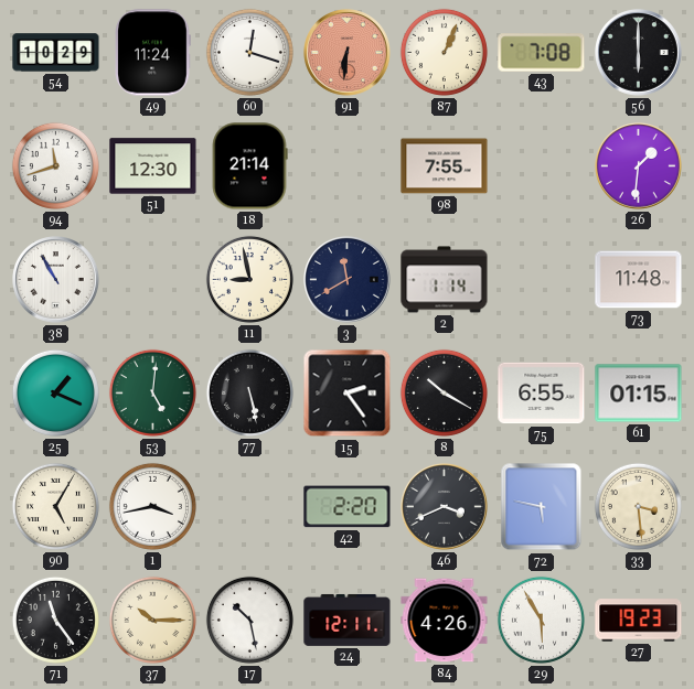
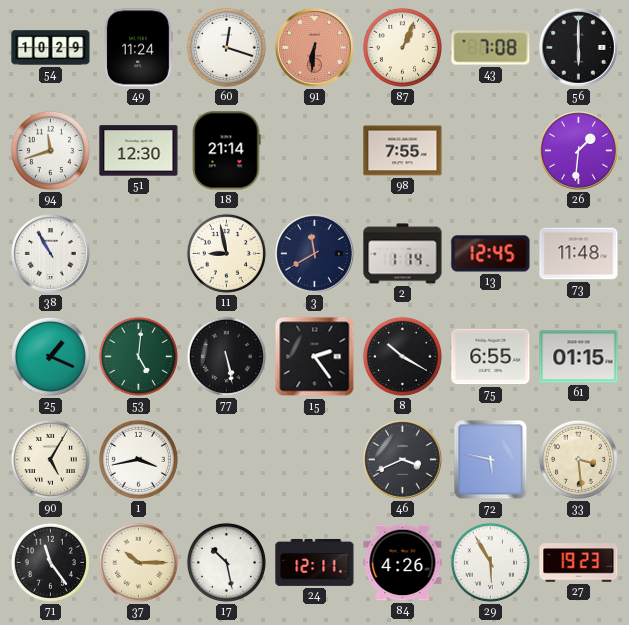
13: none -> 12:45 (491, 254)
42: 2:20 -> none (348, 507)
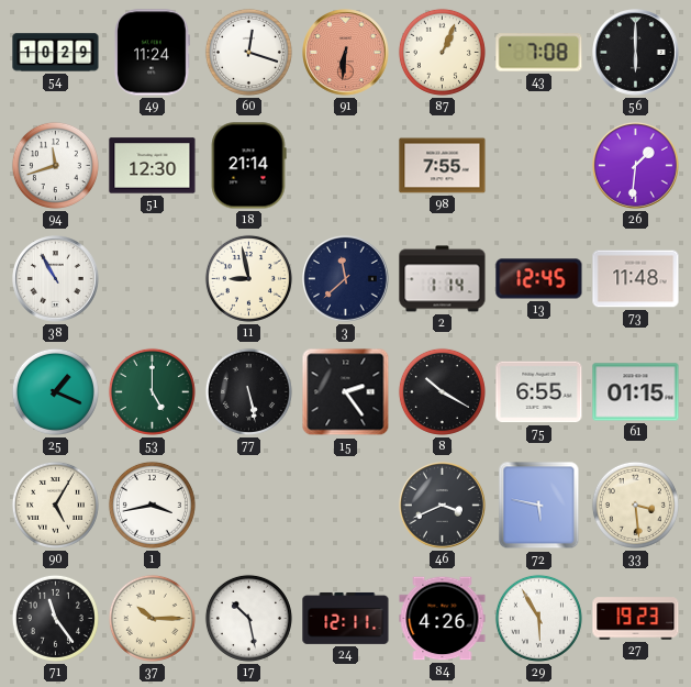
3: 11:40 -> 11:38 (346, 279)
53: 5:01 -> 5:00 (152, 391)
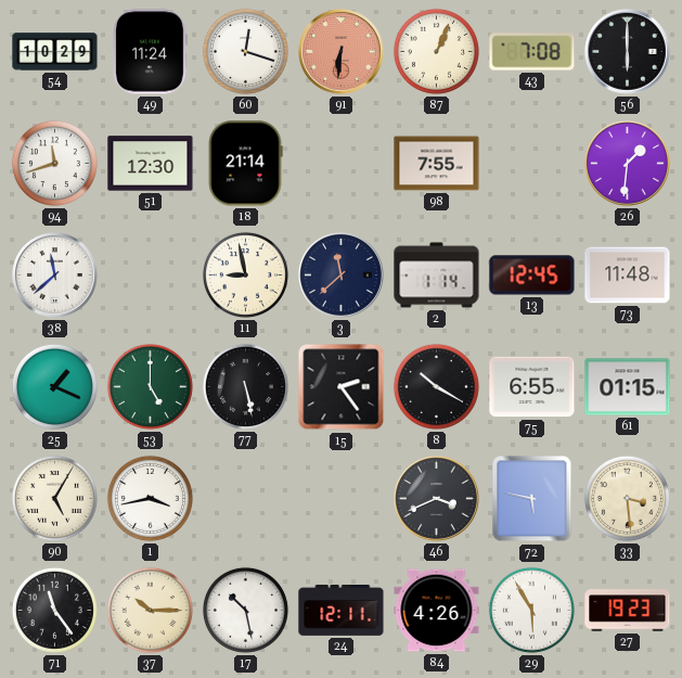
38: 10:55 -> 11:38 (55, 276)
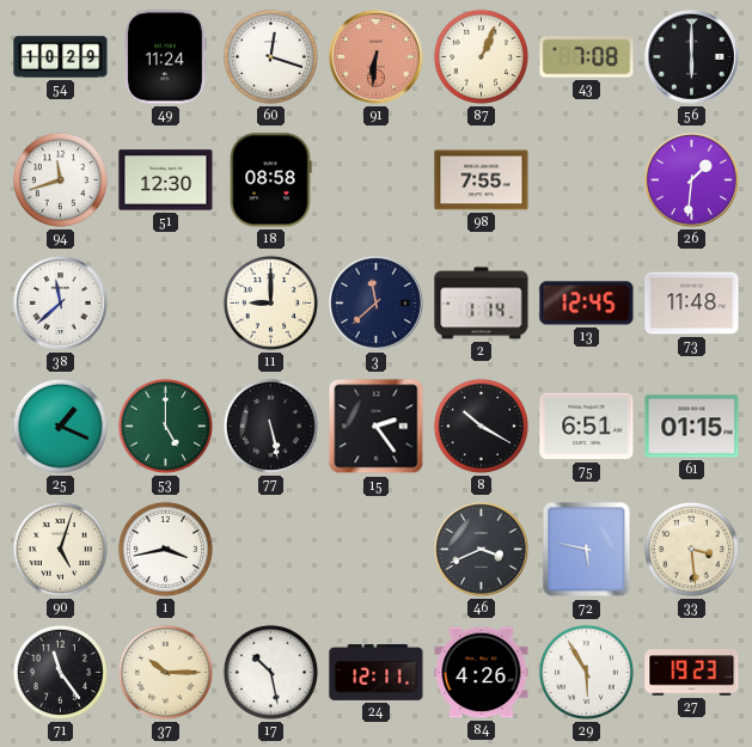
18: 21:14 -> 08:58 (270, 180)
11: 8:58 -> 9:00 (270, 302)
75: 6:55 -> 6:51 (587, 427)
90: 5:05 -> 5:03 (60, 549)
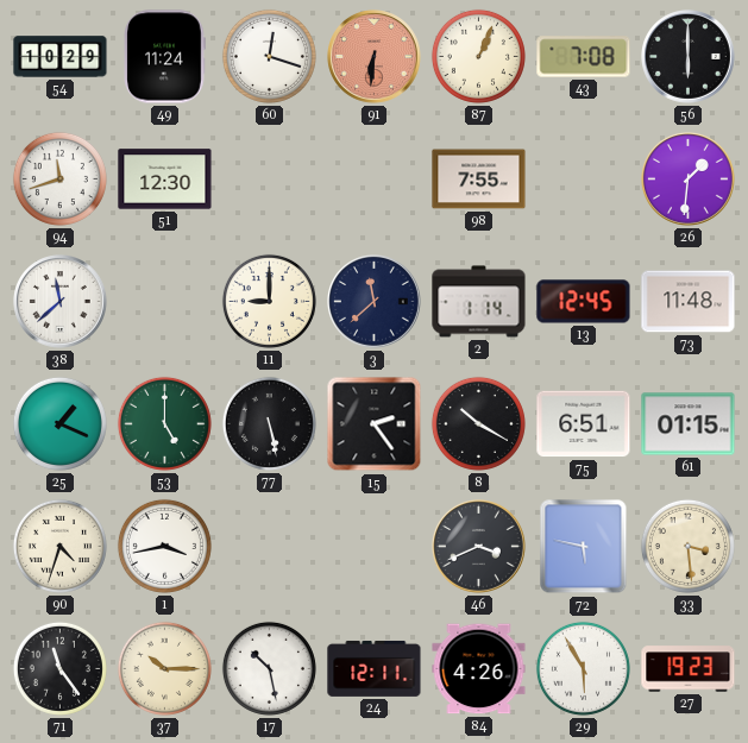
18: 08:58 -> none (270, 180)
90: 5:03 -> 4:33 (59, 546)
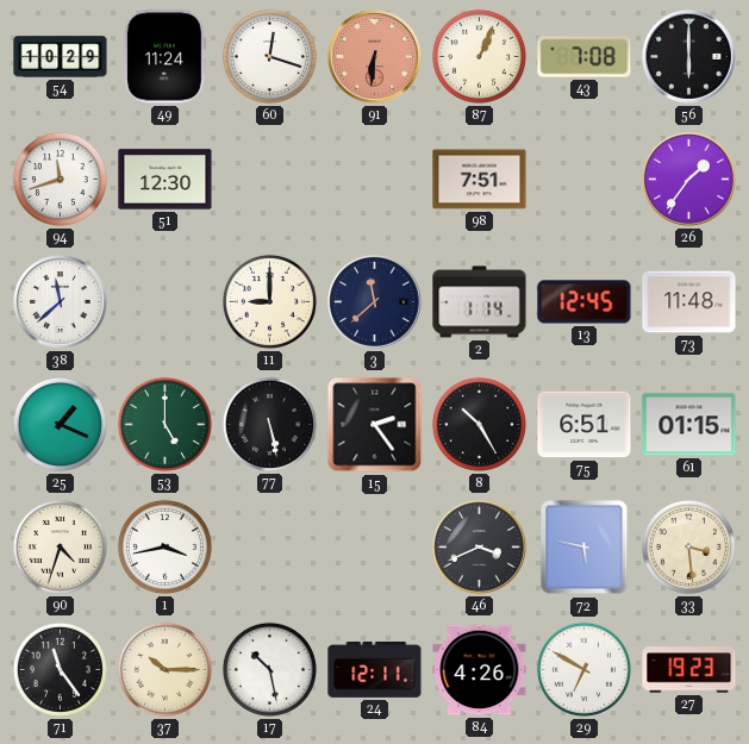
98: 7:55 -> 7:51 (480, 180)
26: 1:31 -> 1:36 (689, 180)
8: 10:20 -> 10:25 (479, 424)
29: 5:55 -> 6:50 (583, 669)
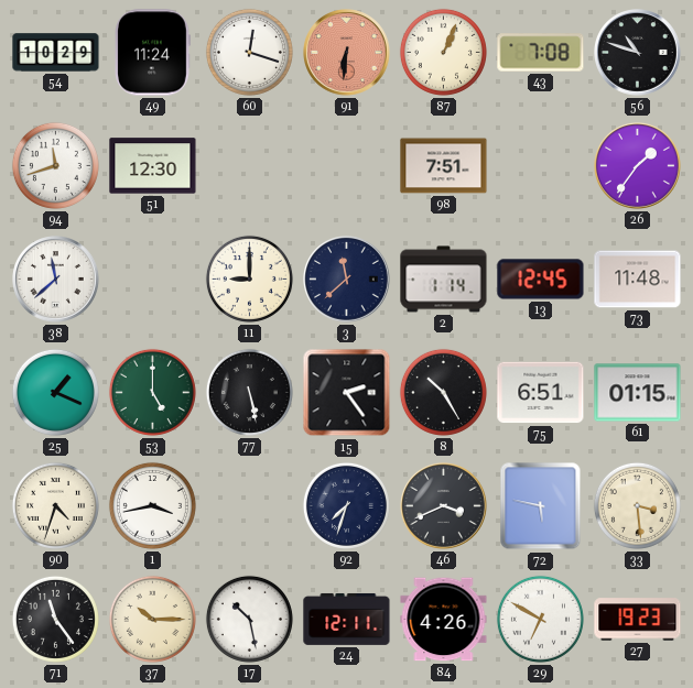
56: 6:00 -> 10:48 (638, 53)
92: none -> 7:33 (346, 505)
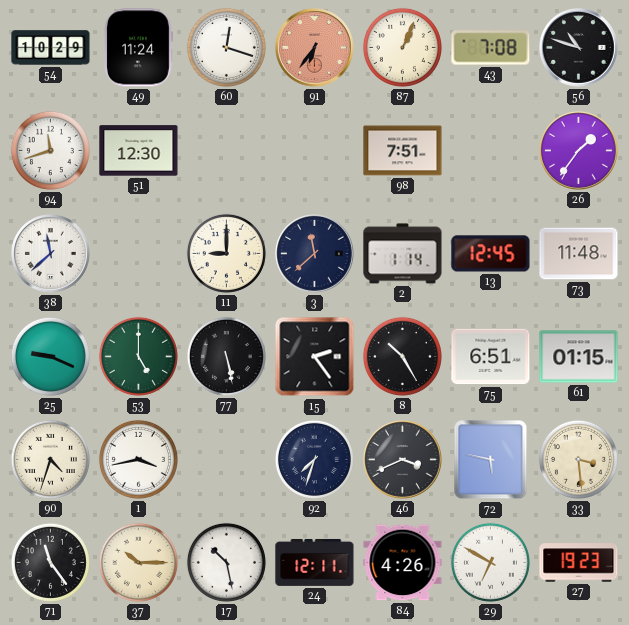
91: 6:31 -> 6:36 (315, 48)
25: 1:19 -> 9:19 (50, 356)
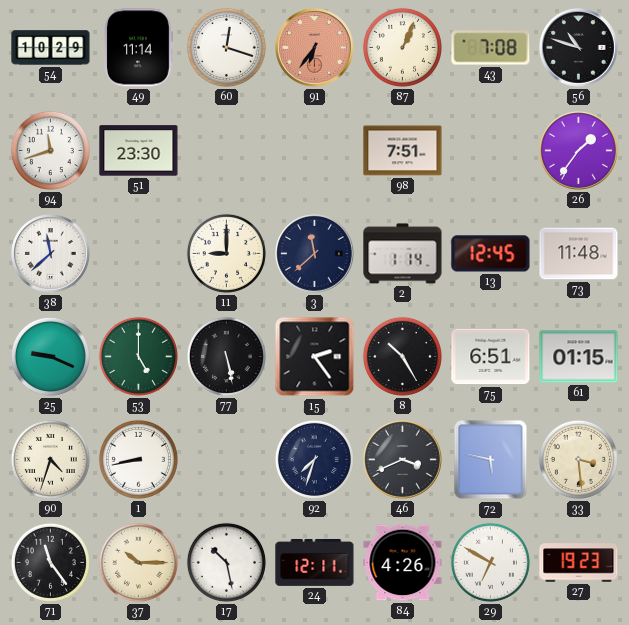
49: 11:24 -> 11:14 (138, 48)
51: 12:30 -> 23:30 (139, 151)
1: 3:43 -> 8:43 (138, 459)
